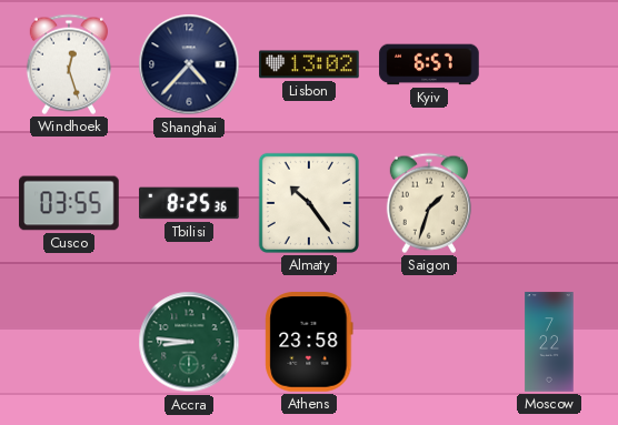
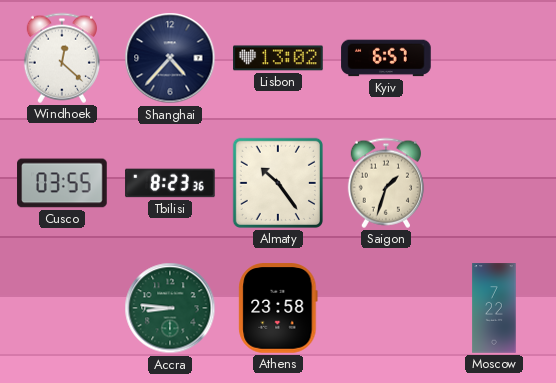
Windhoek: 12:27 -> 12:22 (62, 58)
Tbilisi: 8:25 -> 8:23 (170, 183)
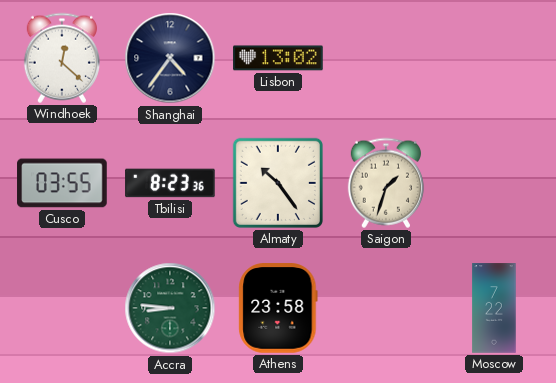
Shanghai: 4:37 -> 4:36 (170, 58)
Kyiv: 6:57 -> none (386, 58)
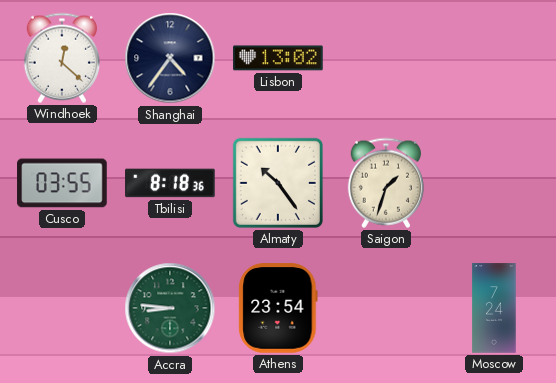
Tbilisi: 8:23 -> 8:18 (170, 183)
Athens: 23:58 -> 23:54 (278, 308)
Moscow: 7:22 -> 7:24 (494, 308)
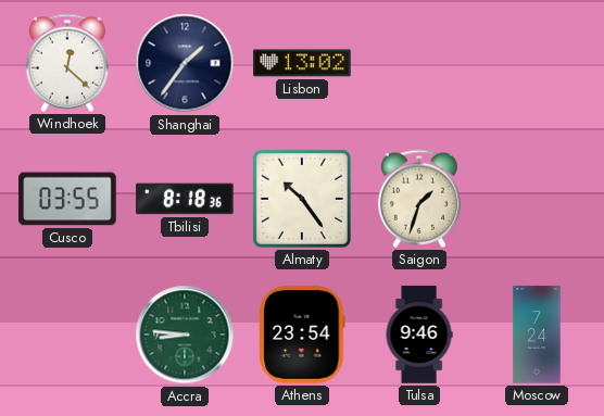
Shanghai: 4:36 -> 1:36 (185, 63)
Tulsa: none -> 9:46 (419, 335)
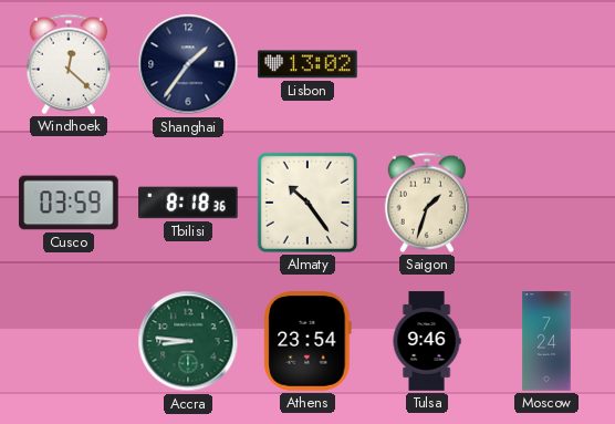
Cusco: 03:55 -> 03:59 (69, 203)
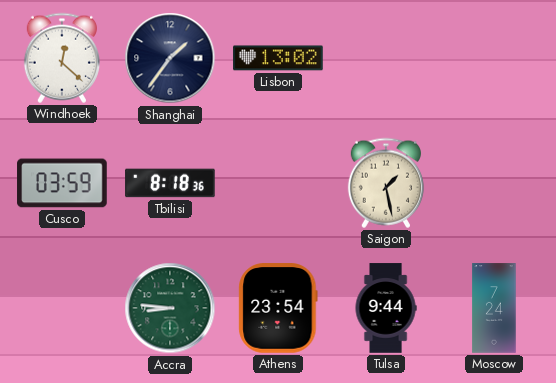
Almaty: 10:24 -> none (307, 203)
Saigon: 1:33 -> 1:28 (386, 183)
Tulsa: 9:46 -> 9:44 (386, 308)
